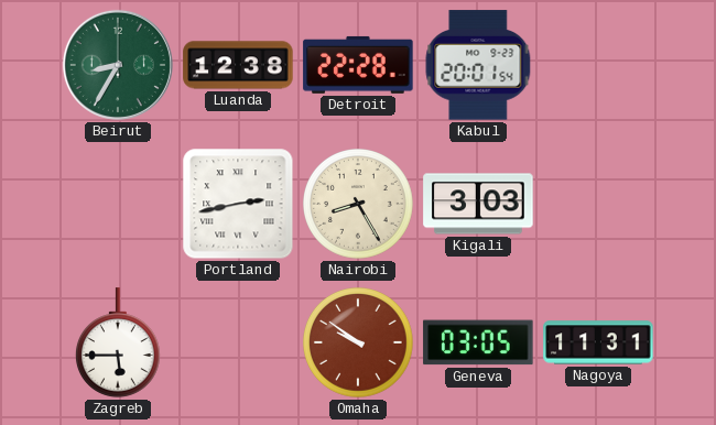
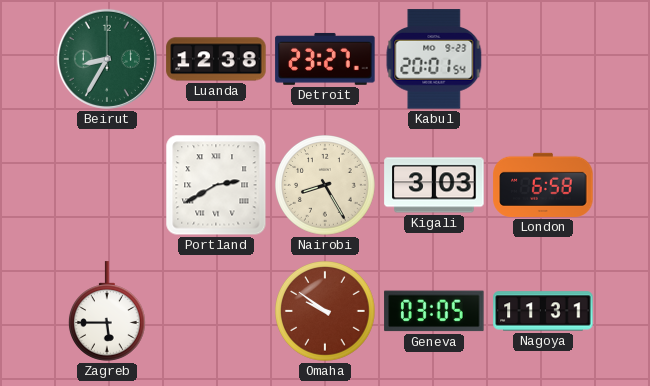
Detroit: 22:28 -> 23:27 (325, 59)
Portland: 2:43 -> 2:40 (216, 185)
London: none -> 6:58 (543, 185)
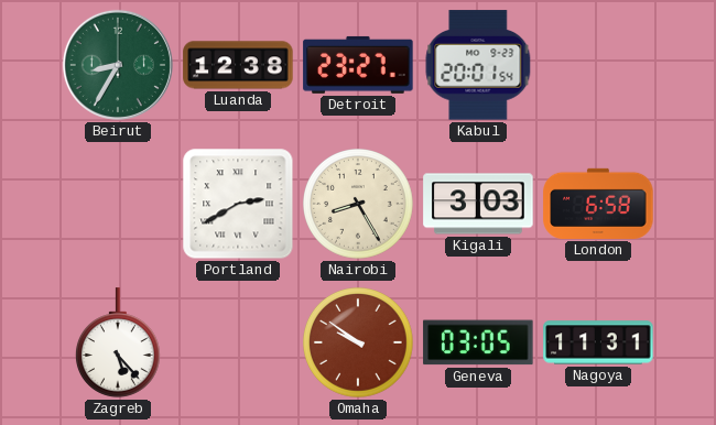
Zagreb: 5:45 -> 5:23 (118, 342)
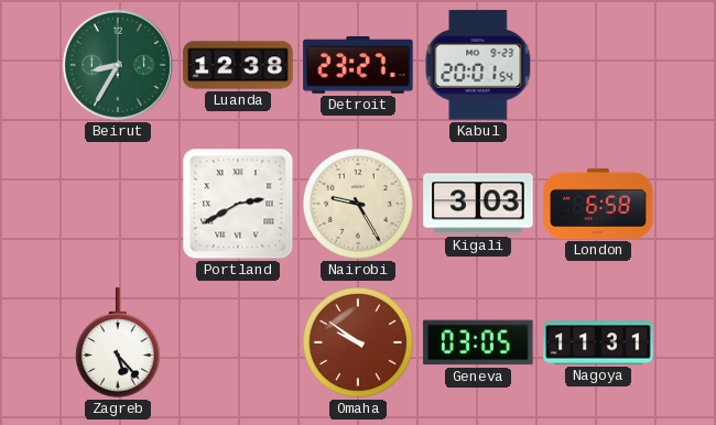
Nairobi: 8:25 -> 9:25 (359, 205)
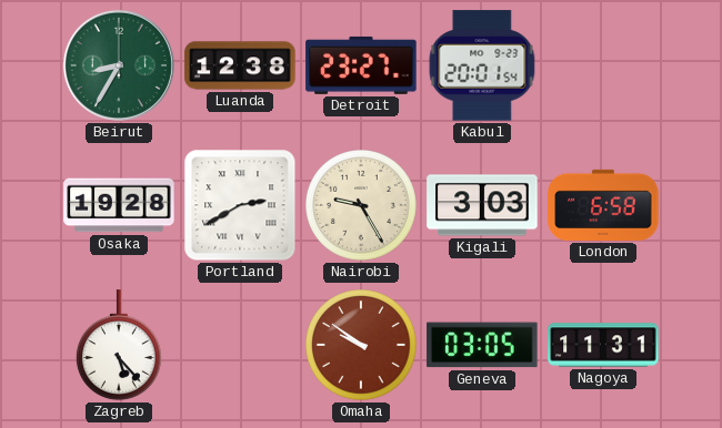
Osaka: none -> 19:28 (119, 205)
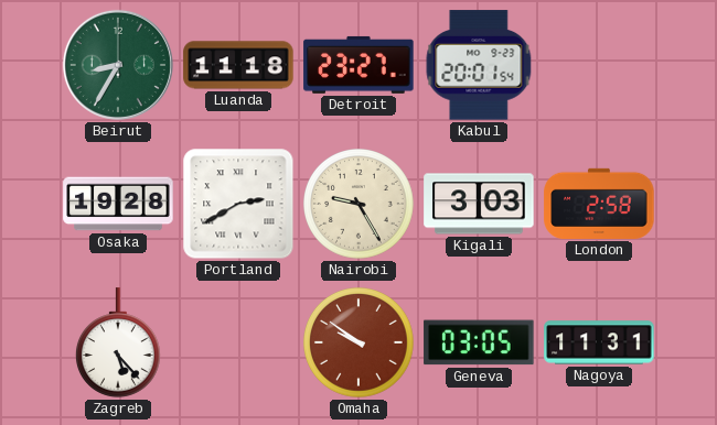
Luanda: 12:38 -> 11:18 (238, 65)
London: 6:58 -> 2:58 (599, 204)
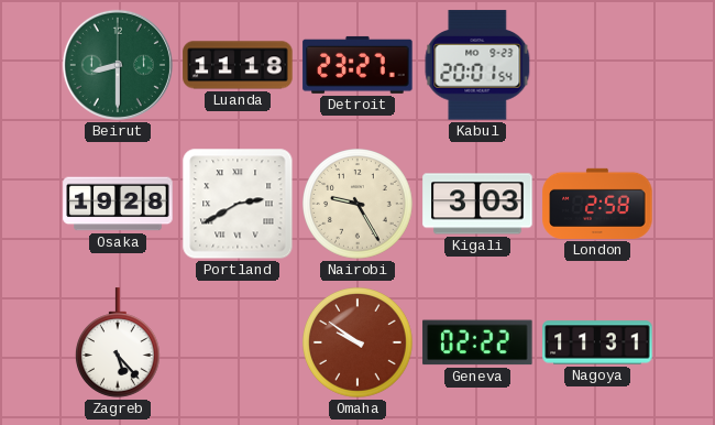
Beirut: 8:35 -> 8:30 (118, 65)
Geneva: 03:05 -> 02:22 (477, 342)
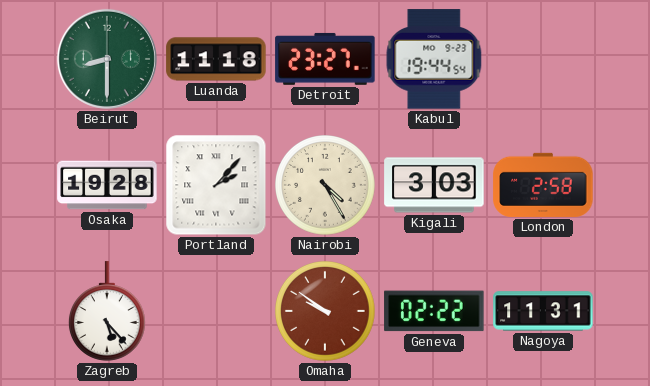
Kabul: 20:01 -> 19:44 (434, 59)
Portland: 2:40 -> 2:07 (216, 185)
Nairobi: 9:25 -> 4:25 (326, 186)
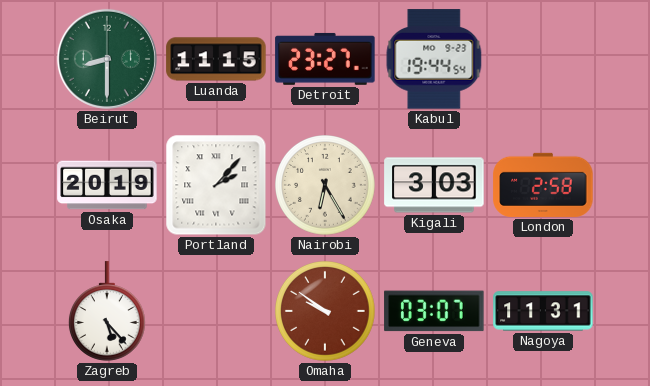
Luanda: 11:18 -> 11:15 (216, 59)
Osaka: 19:28 -> 20:19 (107, 185)
Nairobi: 4:25 -> 6:25 (326, 186)
Geneva: 02:22 -> 03:07 (434, 311)
